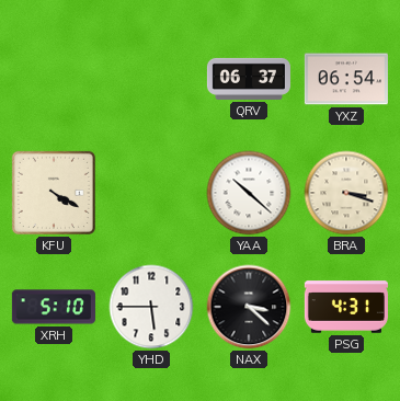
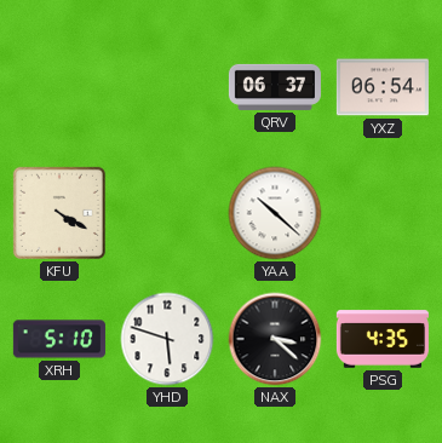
BRA: 3:18 -> none (346, 193)
YHD: 5:45 -> 5:48 (167, 339)
PSG: 4:31 -> 4:35 (383, 339)
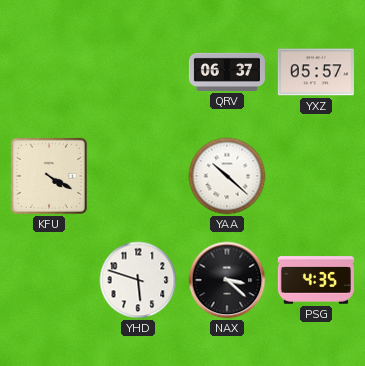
YXZ: 06:54 -> 05:57 (316, 72)
XRH: 5:10 -> none (59, 339)
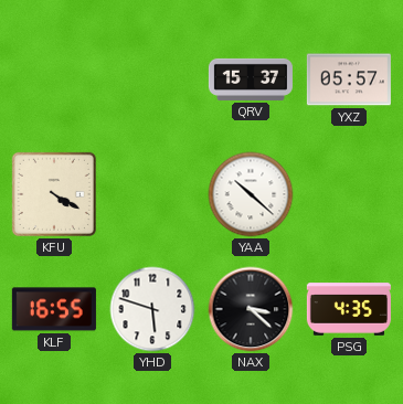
QRV: 06:37 -> 15:37 (251, 79)
KLF: none -> 16:55 (54, 309)
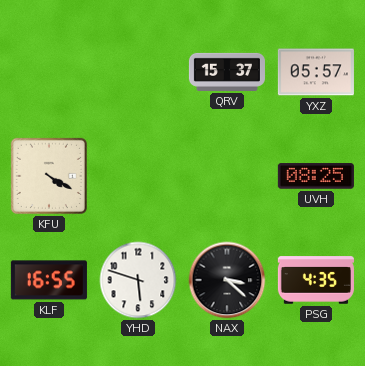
YAA: 10:22 -> none (251, 194)
UVH: none -> 08:25 (316, 176)
